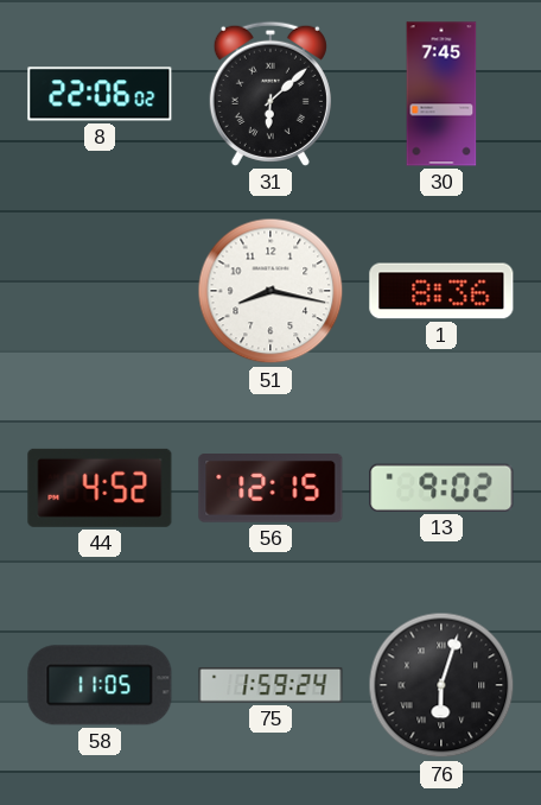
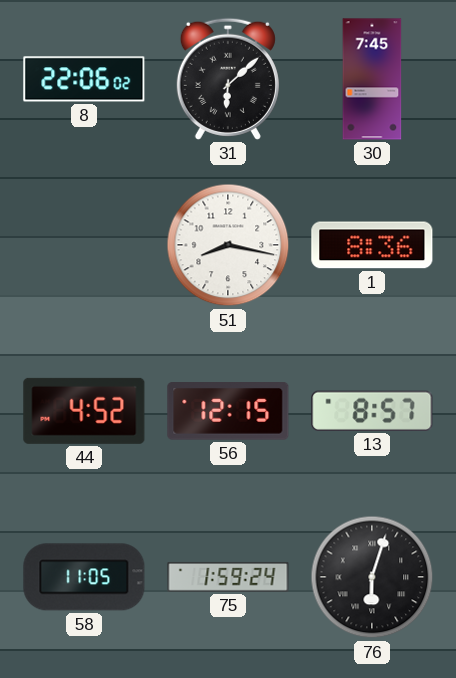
13: 9:02 -> 8:57 (372, 411)
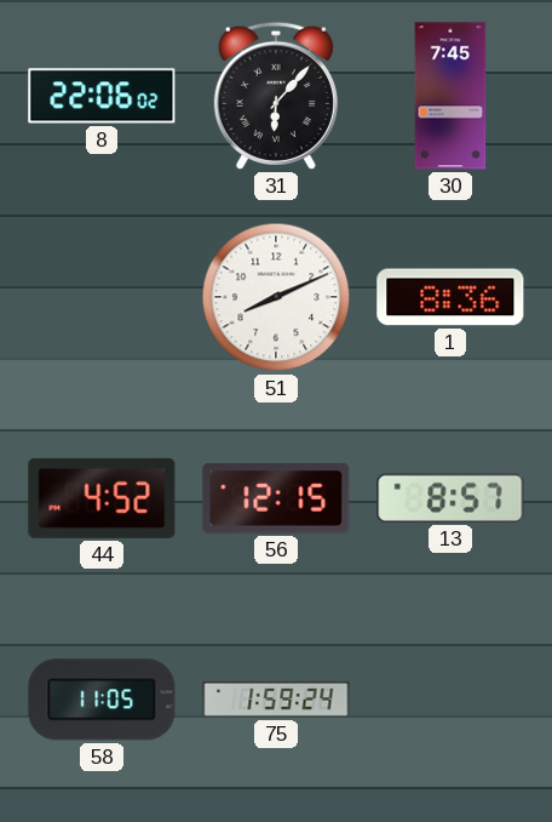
31: 6:08 -> 6:07 (276, 96)
51: 8:17 -> 8:11 (276, 297)
76: 6:03 -> none (372, 577)
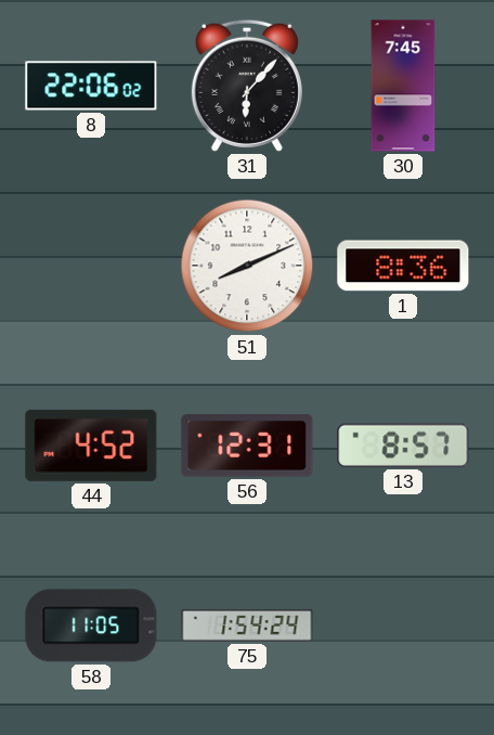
56: 12:15 -> 12:31 (247, 447)
75: 1:59 -> 1:54 (247, 626)
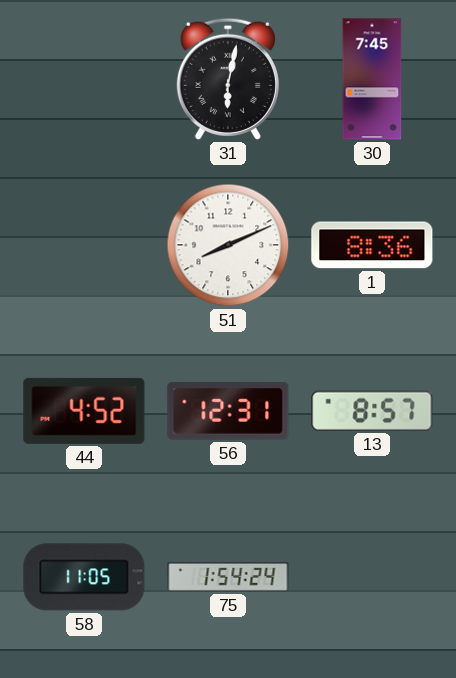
8: 22:06 -> none (91, 86)
31: 6:07 -> 6:02 (228, 79)
